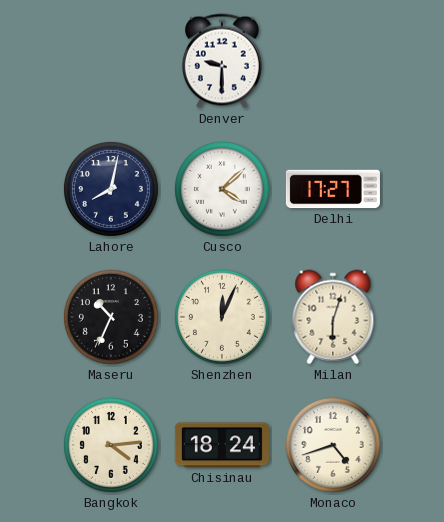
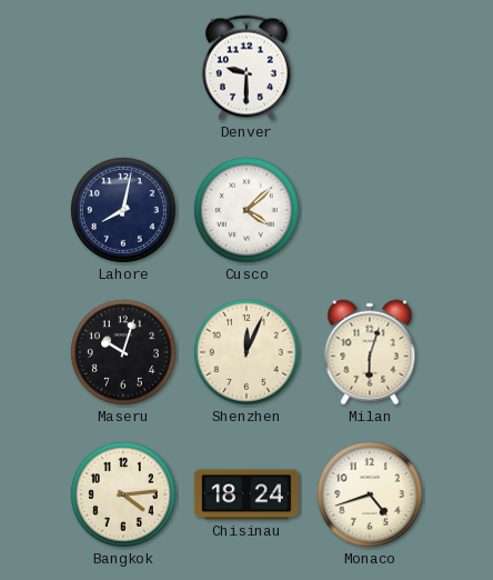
Delhi: 17:27 -> none (333, 189)
Maseru: 10:34 -> 10:03 (123, 352)
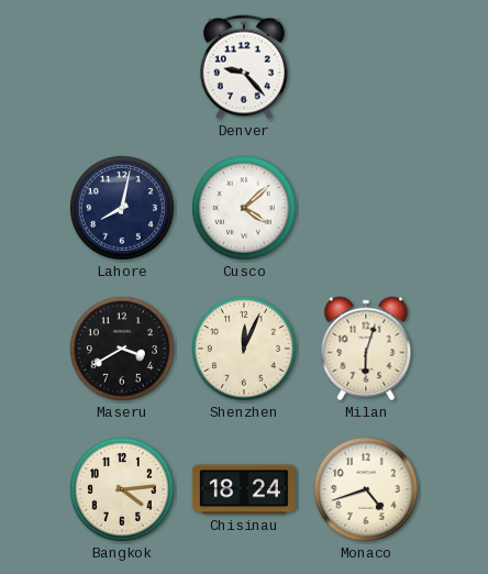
Denver: 9:30 -> 9:23 (244, 67)
Maseru: 10:03 -> 3:40 (122, 349)
